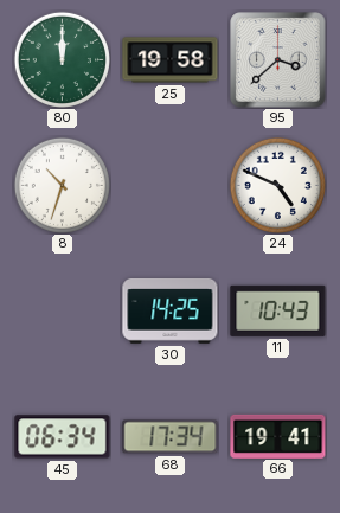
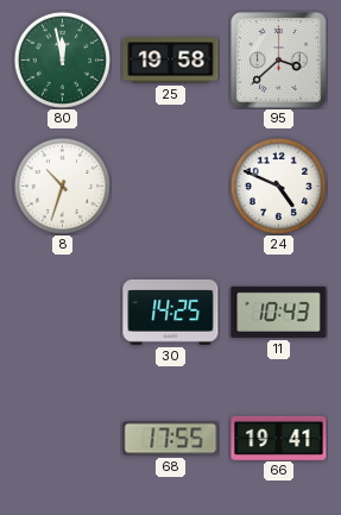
80: 12:00 -> 11:58 (62, 59)
45: 06:34 -> none (63, 437)
68: 17:34 -> 17:55 (171, 439)
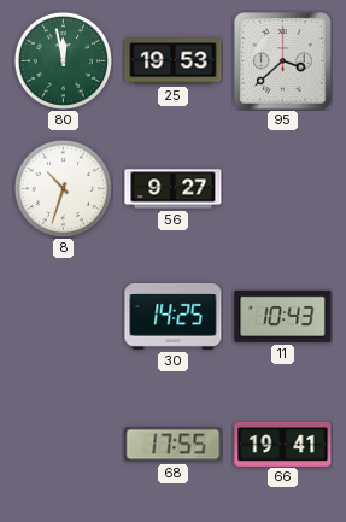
25: 19:58 -> 19:53 (174, 61)
56: none -> 9:27 (174, 189)
24: 4:49 -> none (278, 186)
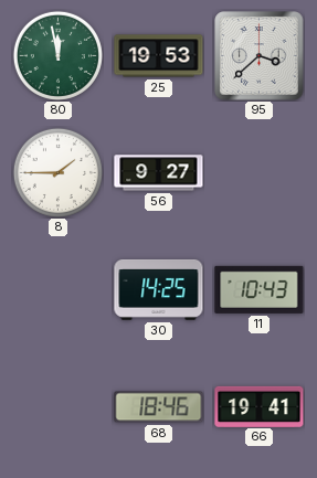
8: 10:33 -> 1:45 (57, 172)
68: 17:55 -> 18:46 (159, 407)
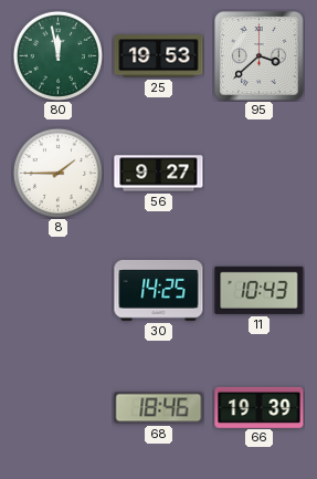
66: 19:41 -> 19:39 (260, 407)
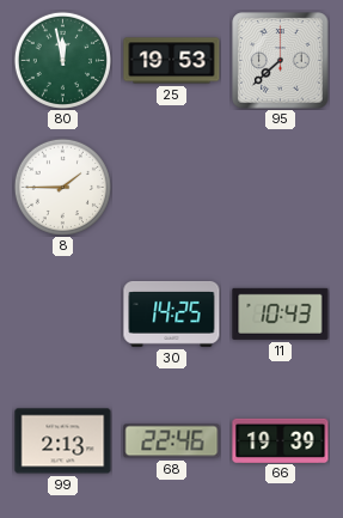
95: 3:38 -> 7:38 (281, 61)
56: 9:27 -> none (159, 174)
99: none -> 2:13 (63, 441)
68: 18:46 -> 22:46 (172, 441)
